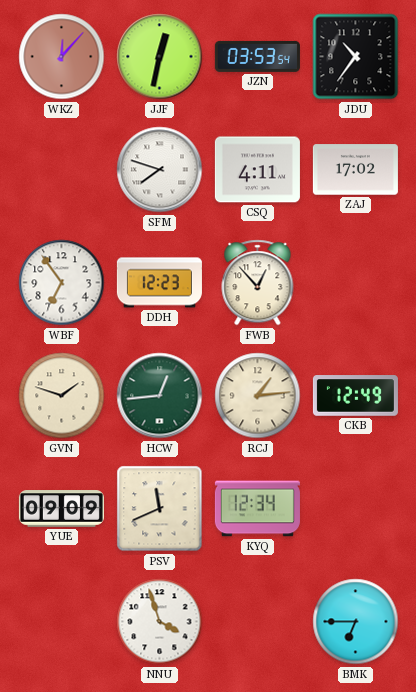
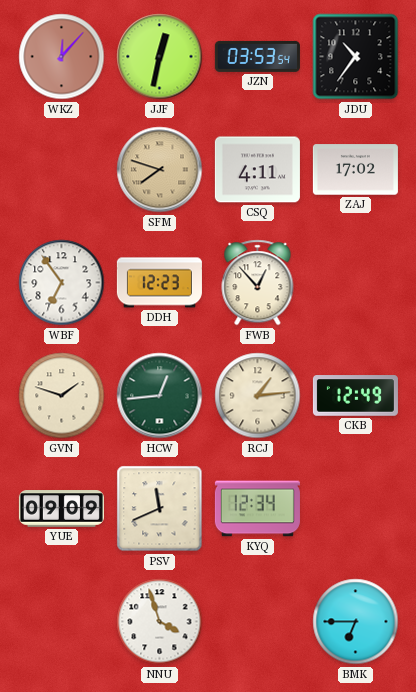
SFM dial: white -> champagne (160, 170)
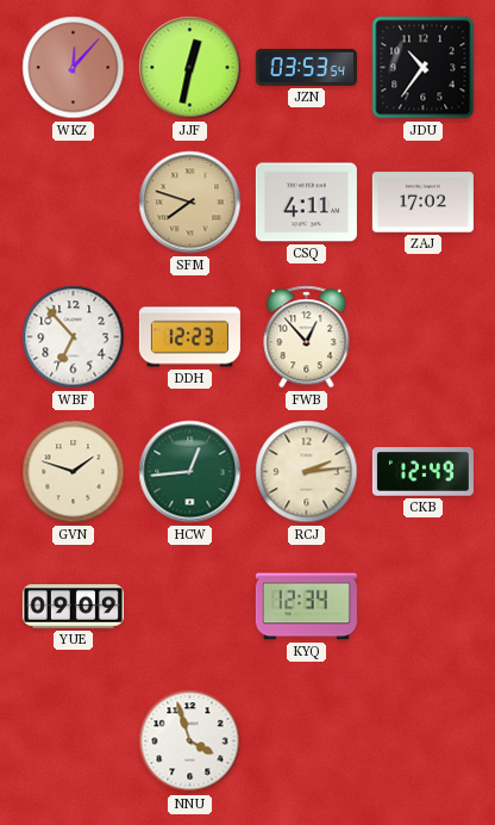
WBF: 6:54 -> 6:53 (74, 337)
RCJ: 1:14 -> 2:14 (307, 472)
PSV: 11:41 -> none (160, 509)
BMK: 6:45 -> none (356, 622)
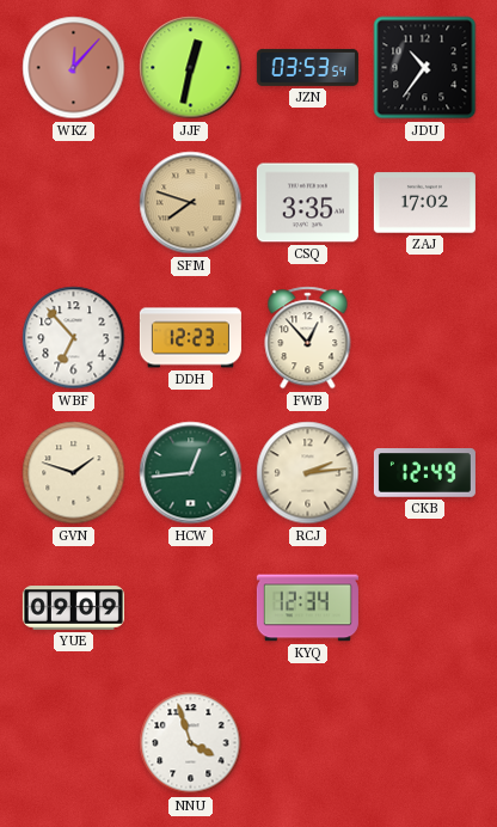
CSQ: 4:11 -> 3:35 (307, 203)
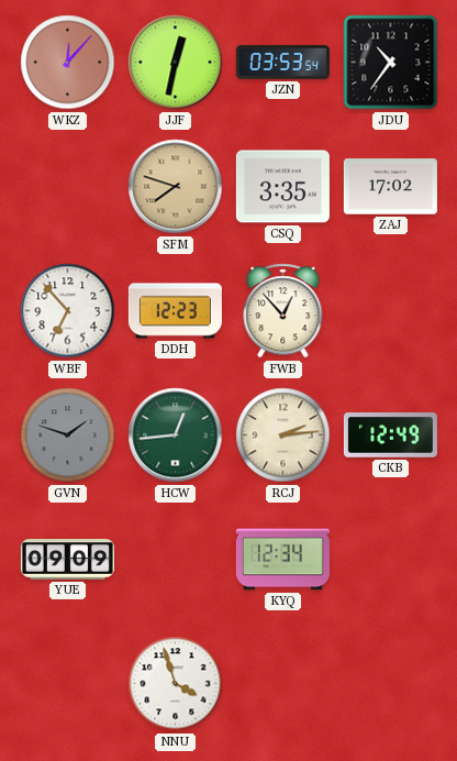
GVN dial: cream -> grey (68, 435)
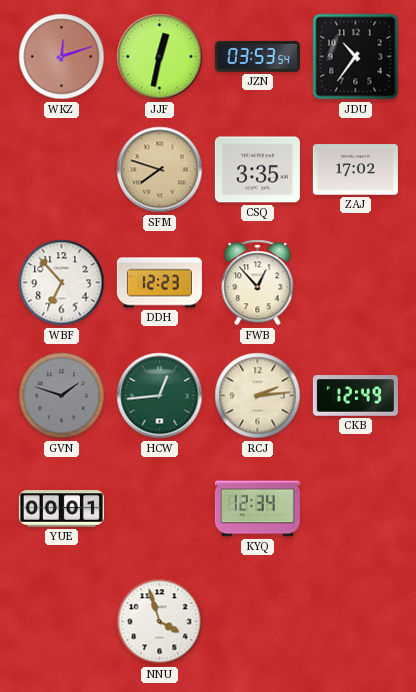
WKZ: 12:07 -> 12:12 (62, 57)
YUE: 09:09 -> 00:01 (61, 509)
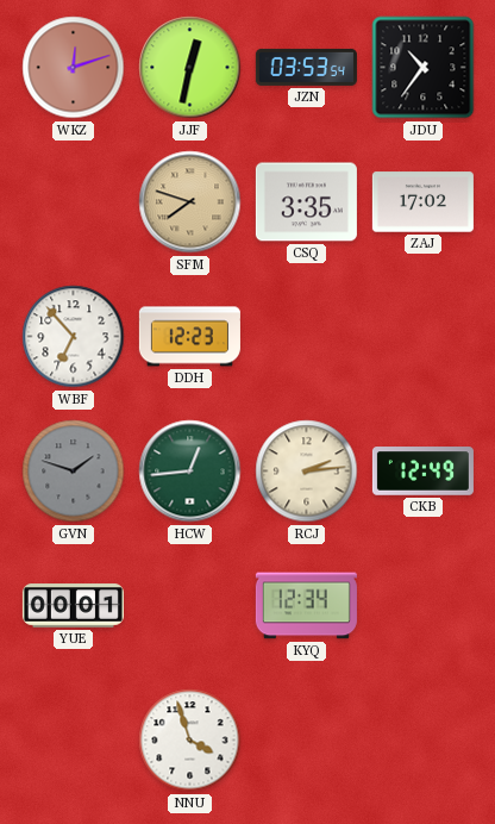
FWB: 12:53 -> none (258, 283)
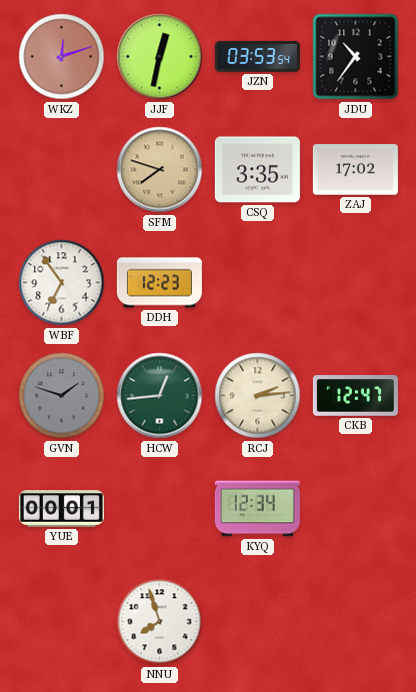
WBF: 6:53 -> 6:54 (62, 283)
CKB: 12:49 -> 12:47 (355, 396)
NNU: 3:57 -> 7:57 (160, 622)
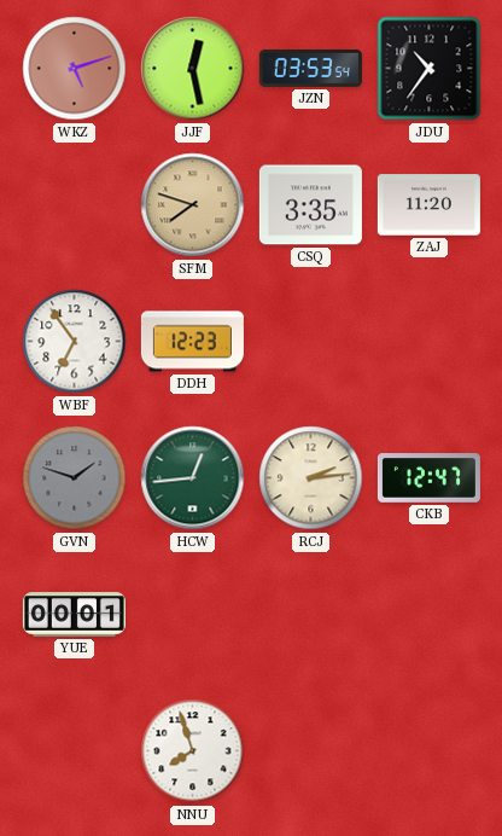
WKZ: 12:12 -> 5:12 (75, 69)
JJF: 12:32 -> 12:28 (193, 69)
ZAJ: 17:02 -> 11:20 (428, 205)
KYQ: 12:34 -> none (257, 509)
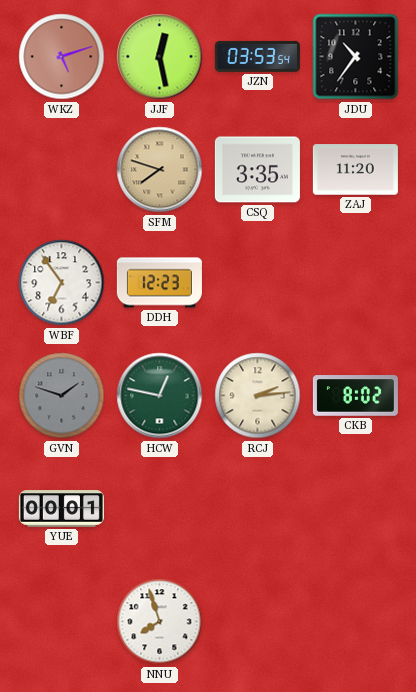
HCW: 12:44 -> 12:47 (160, 396)
CKB: 12:47 -> 8:02 (355, 396)
